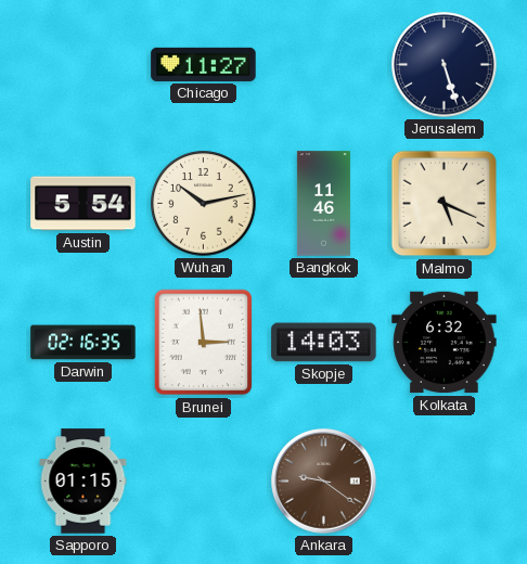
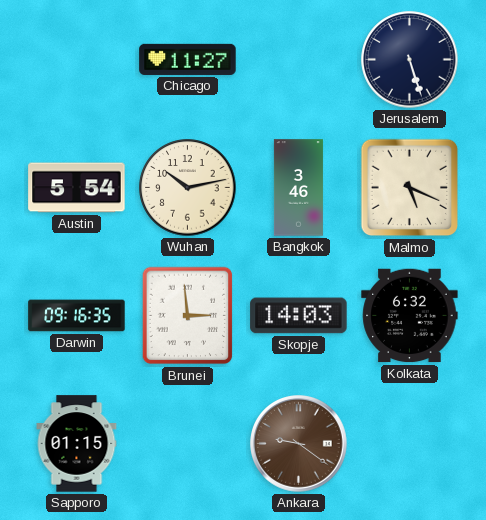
Bangkok: 11:46 -> 3:46 (298, 188)
Darwin: 02:16 -> 09:16 (77, 316)
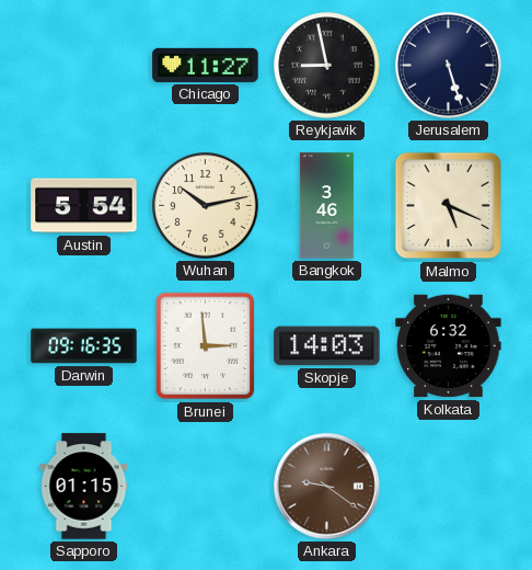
Reykjavik: none -> 8:58 (327, 66)
